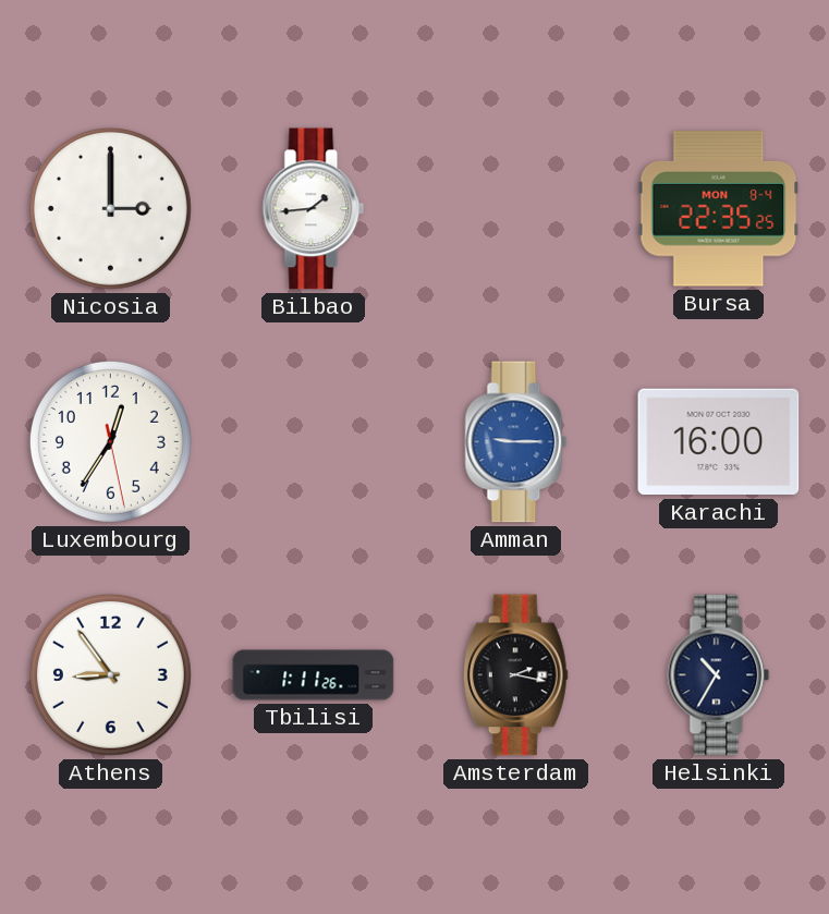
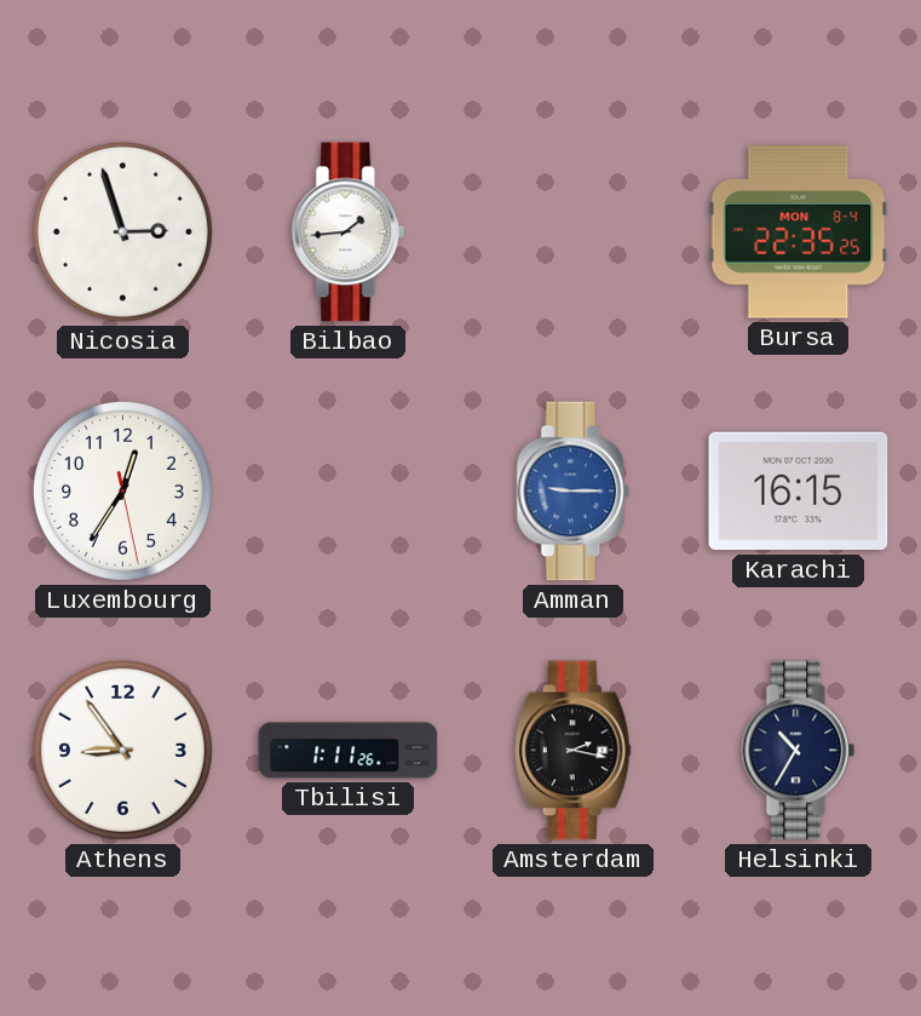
Nicosia: 3:00 -> 2:57 (122, 231)
Karachi: 16:00 -> 16:15 (799, 492)
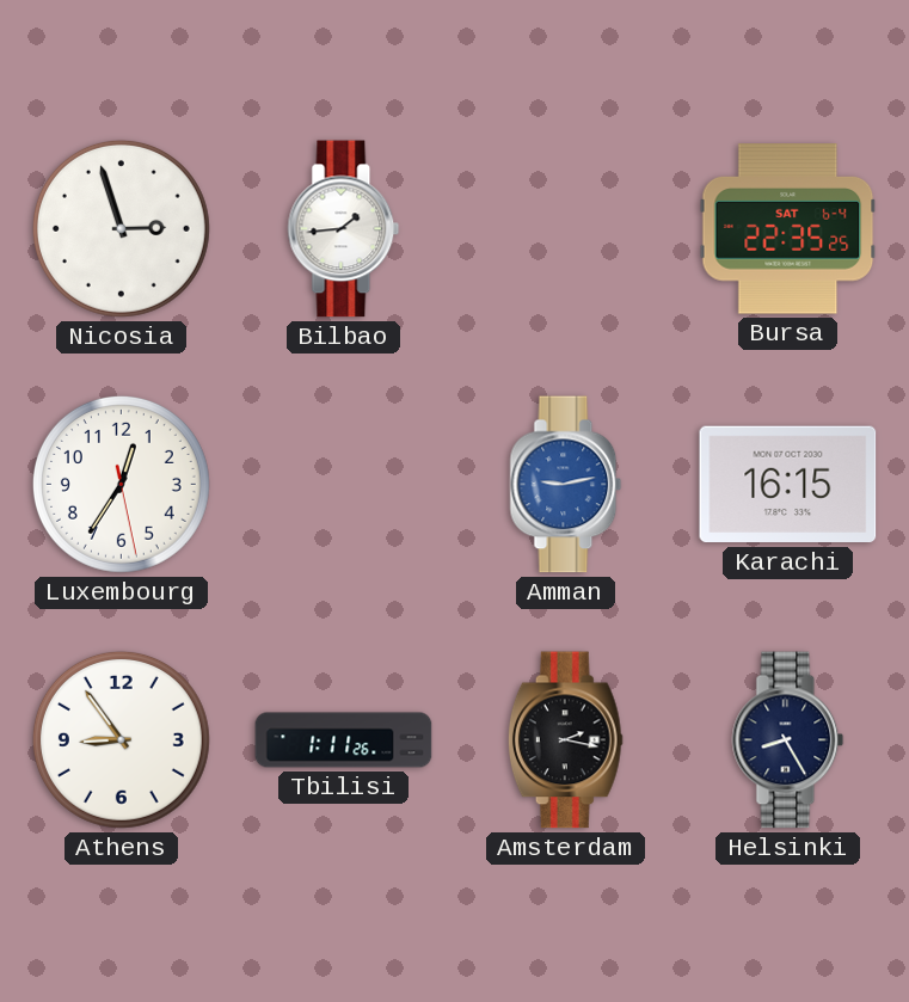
Bursa date: MON 8-4 -> SAT 6-4 (788, 229)
Amman: 9:15 -> 9:13 (566, 485)
Helsinki: 10:35 -> 8:25 (788, 740)
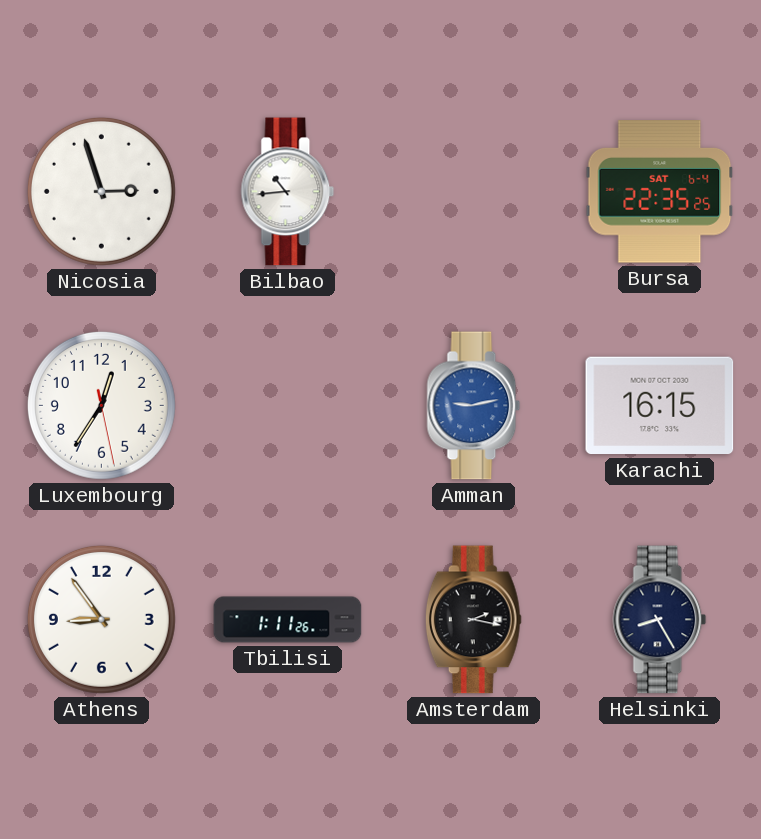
Bilbao: 1:44 -> 10:44 (288, 192)
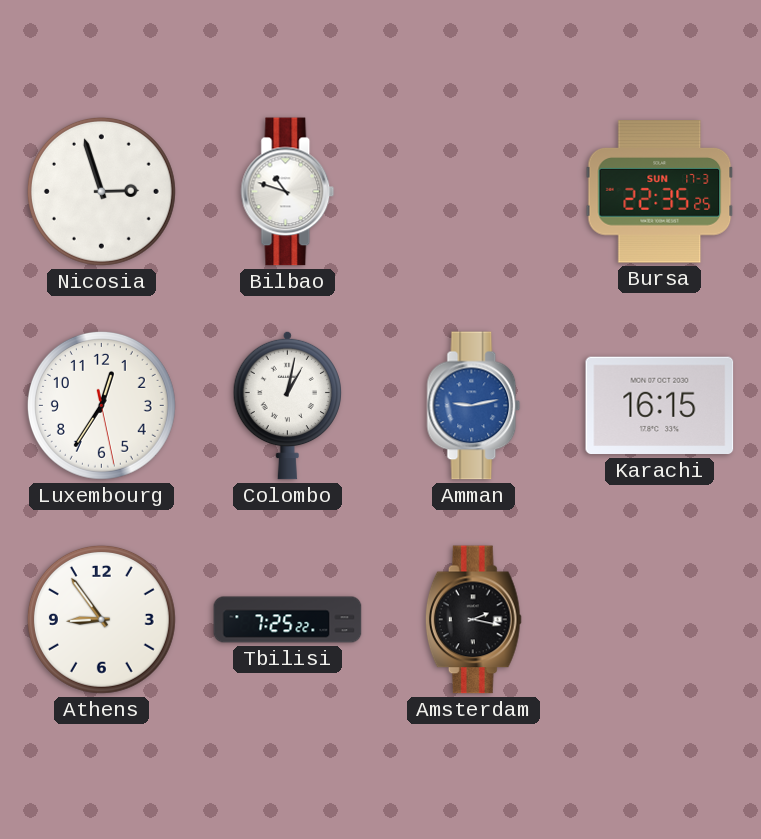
Bilbao: 10:44 -> 10:48 (288, 192)
Bursa date: SAT 6-4 -> SUN 17-3 (660, 192)
Colombo: none -> 1:02 (287, 405)
Tbilisi: 1:11 -> 7:25 (288, 620)
Helsinki: 8:25 -> none (660, 620)
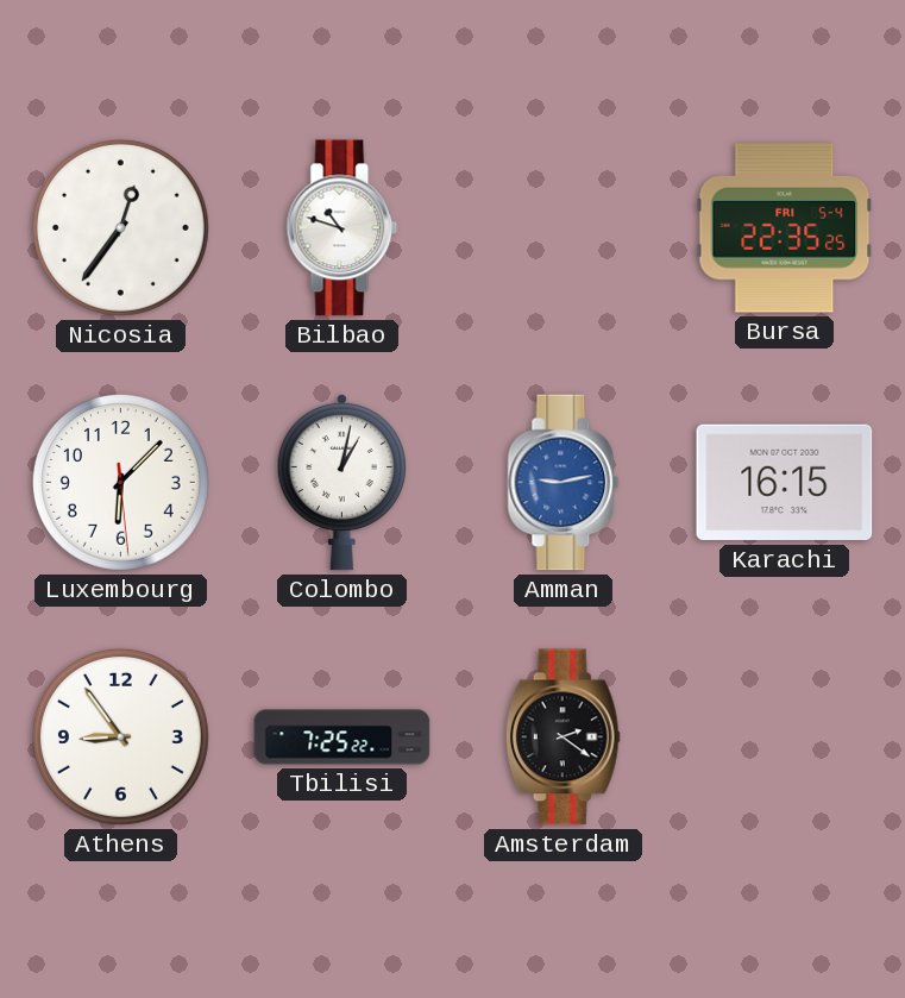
Nicosia: 2:57 -> 12:36 (120, 227)
Bursa date: SUN 17-3 -> FRI 5-4 (785, 228)
Luxembourg: 12:35 -> 6:07 (120, 482)
Amsterdam: 2:17 -> 2:21 (563, 737)
